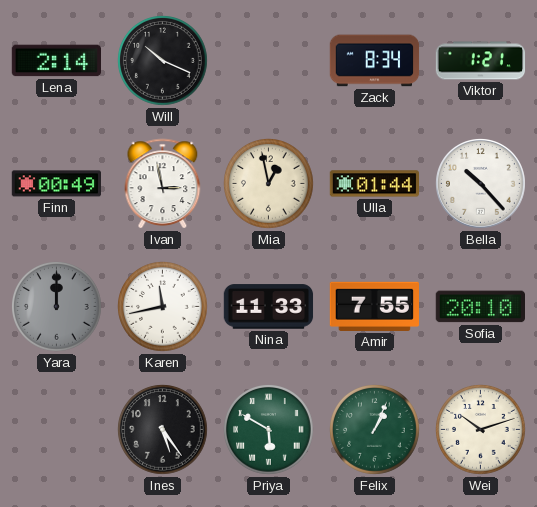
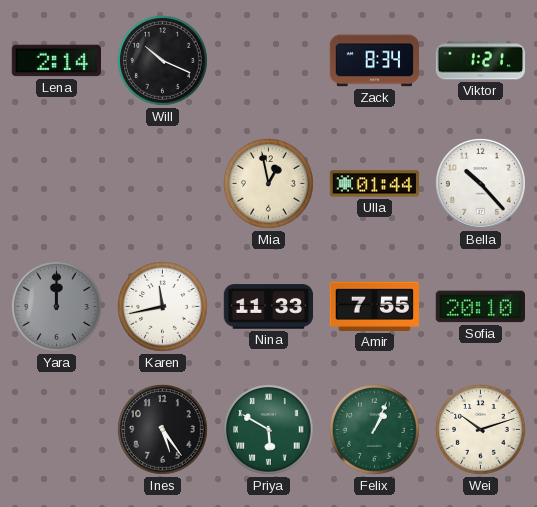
Finn: 00:49 -> none (56, 184)
Ivan: 2:58 -> none (163, 184)
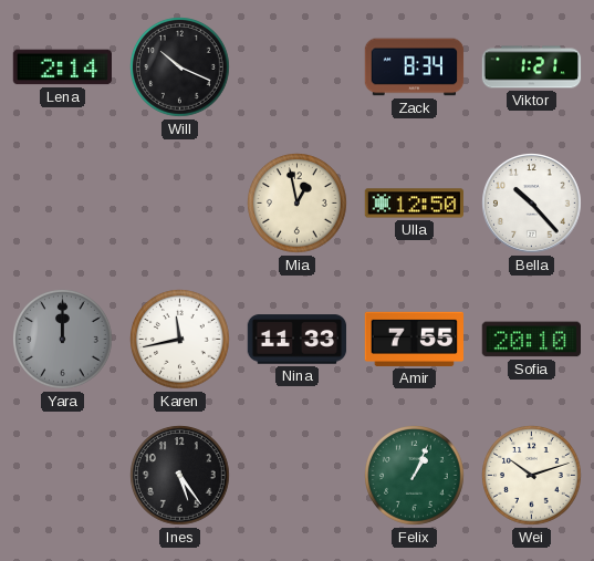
Ulla: 01:44 -> 12:50 (414, 204)
Priya: 5:50 -> none (269, 430)
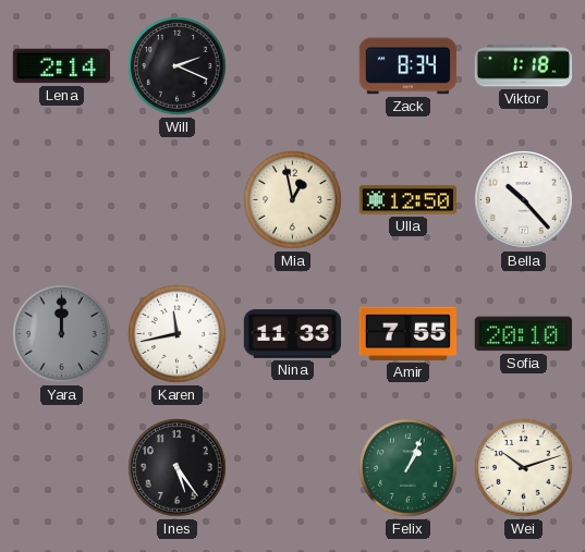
Will: 10:19 -> 2:19 (178, 66)
Viktor: 1:21 -> 1:18 (524, 66)
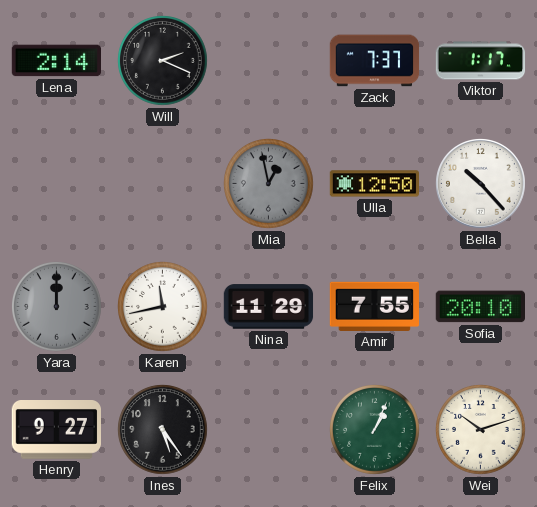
Zack: 8:34 -> 7:37 (375, 61)
Viktor: 1:18 -> 1:17 (481, 61)
Mia dial: cream -> grey (269, 184)
Nina: 11:33 -> 11:29 (269, 307)
Henry: none -> 9:27 (56, 430)
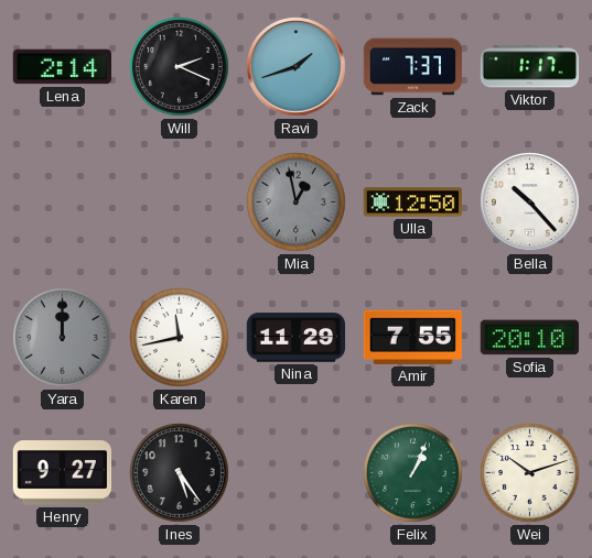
Ravi: none -> 1:42 (297, 67)
